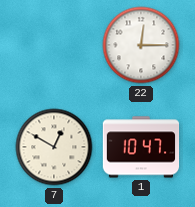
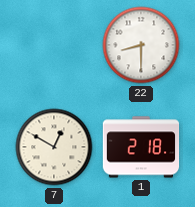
22: 12:15 -> 8:30 (141, 45)
1: 10:47 -> 2:18 (141, 147)
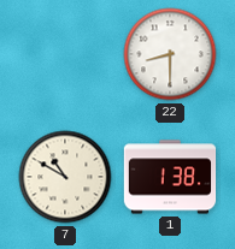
7: 12:50 -> 10:50 (65, 177)
1: 2:18 -> 1:38 (170, 177)
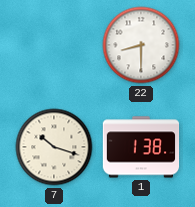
7: 10:50 -> 10:18 (54, 147)
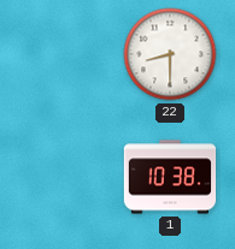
7: 10:18 -> none (54, 147)
1: 1:38 -> 10:38 (170, 177)
